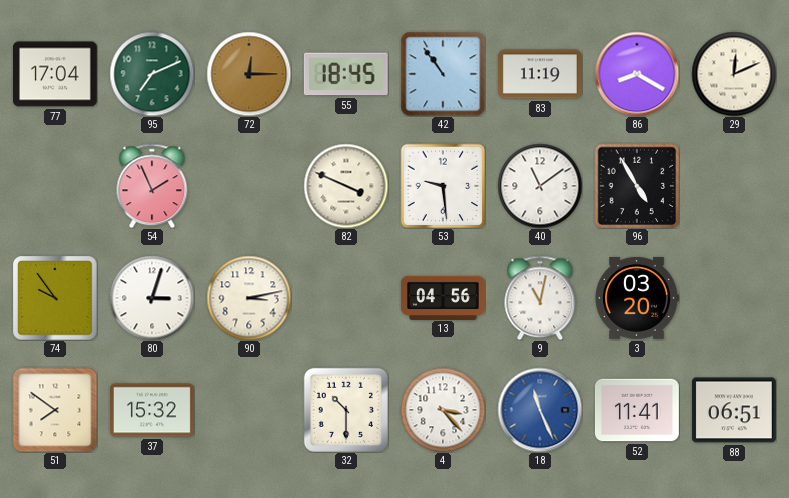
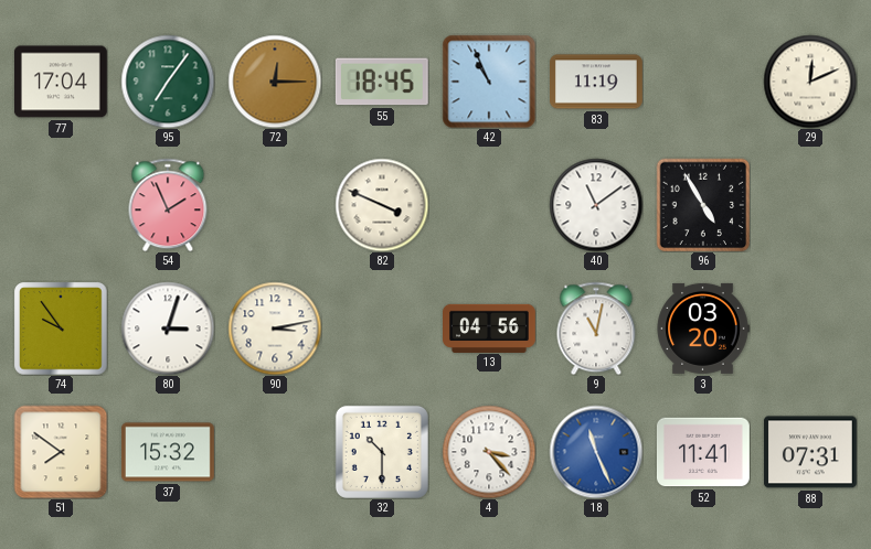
95: 7:11 -> 7:06 (168, 82)
42: 10:54 -> 10:56 (489, 82)
86: 8:20 -> none (637, 74)
53: 9:29 -> none (443, 186)
88: 06:51 -> 07:31 (810, 452)
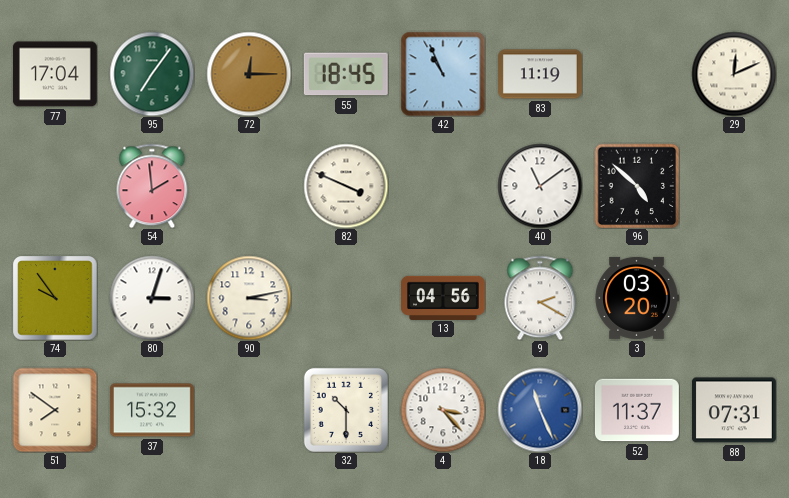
54: 1:56 -> 1:59 (152, 186)
96: 4:55 -> 4:52 (637, 186)
9: 11:02 -> 2:20 (540, 298)
52: 11:41 -> 11:37 (637, 410)
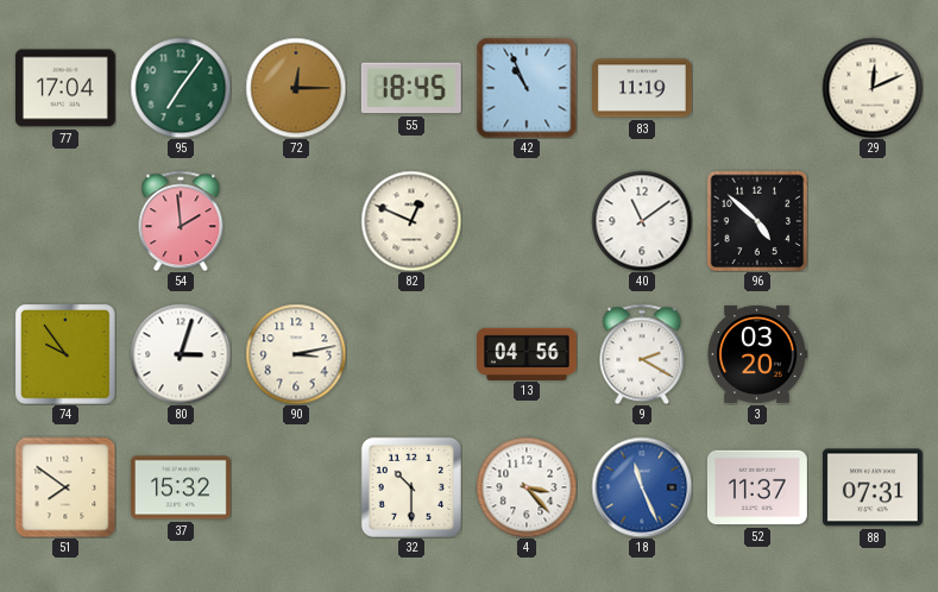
82: 3:49 -> 12:49 (411, 221)
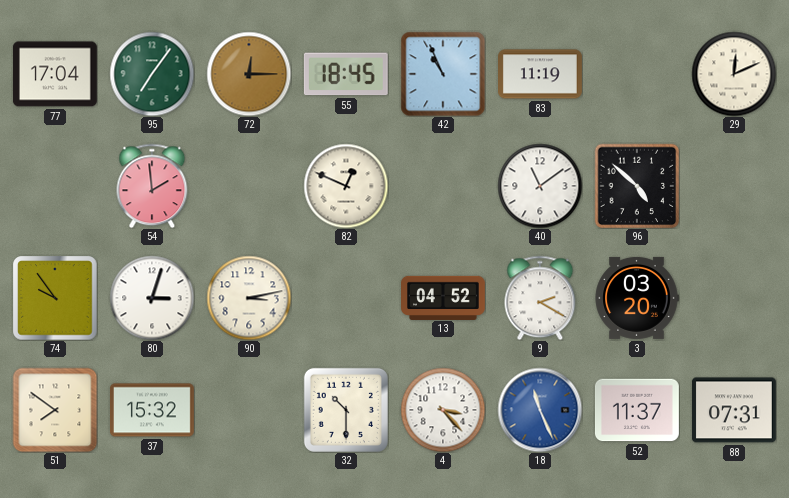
13: 04:56 -> 04:52 (444, 297)
